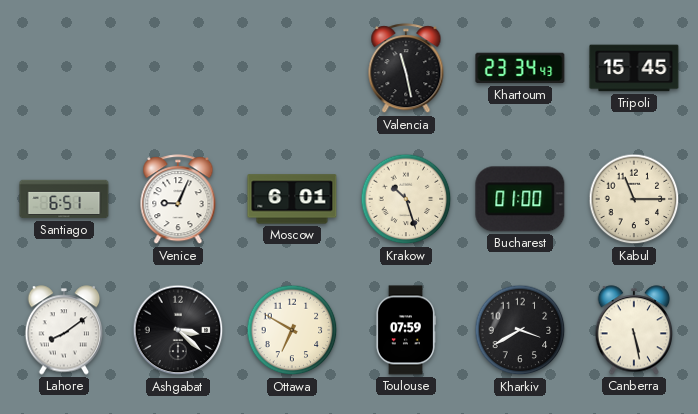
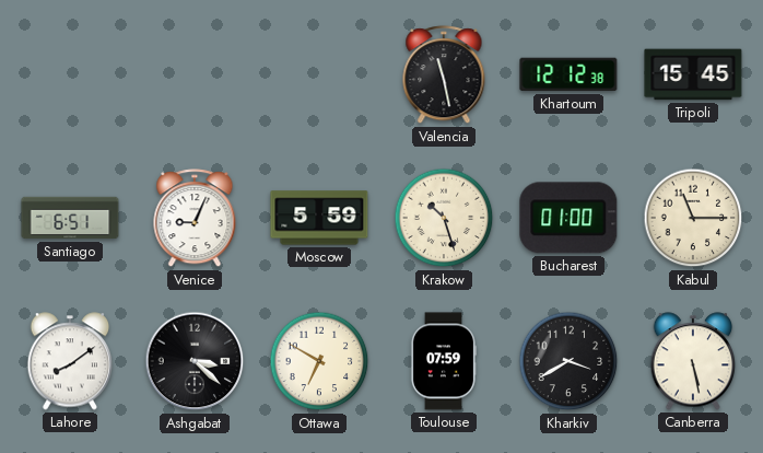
Khartoum: 23:34 -> 12:12 (568, 74)
Moscow: 6:01 -> 5:59 (319, 218)
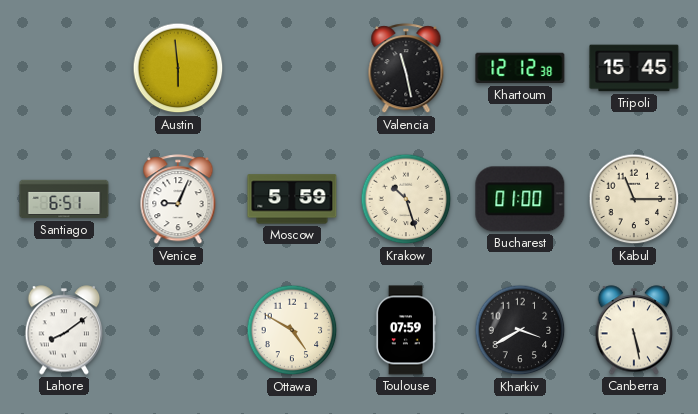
Austin: none -> 5:59 (178, 68)
Ashgabat: 3:22 -> none (195, 361)
Ottawa: 6:50 -> 4:50 (292, 330)
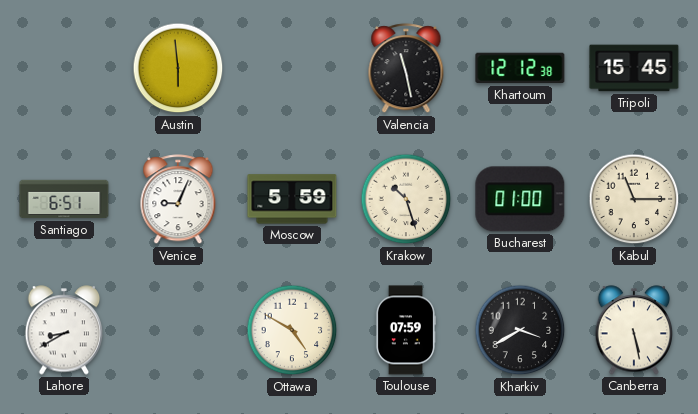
Lahore: 8:09 -> 8:40 (64, 330)
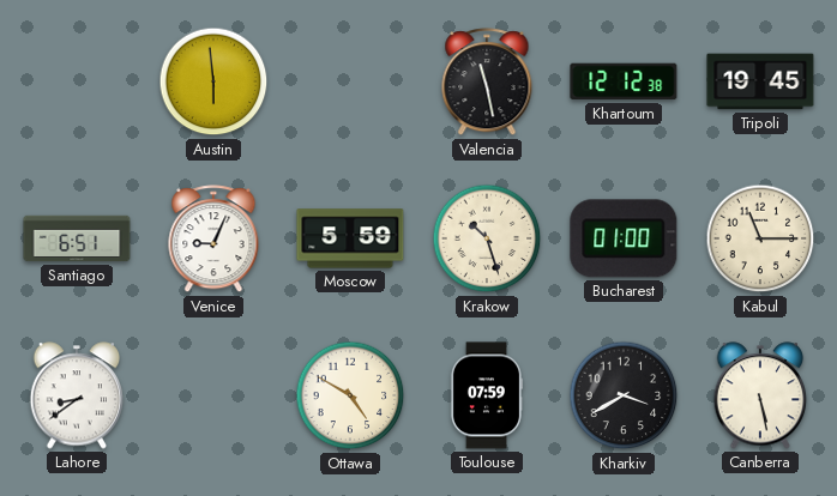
Tripoli: 15:45 -> 19:45 (760, 81)
Lahore: 8:40 -> 8:39 (77, 395)
